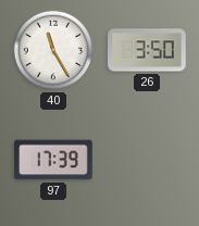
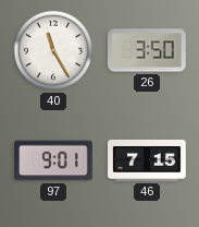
97: 17:39 -> 9:01 (53, 160)
46: none -> 7:15 (147, 160)
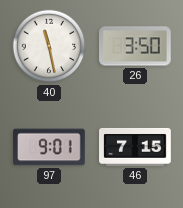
40: 11:25 -> 11:28 (49, 46)
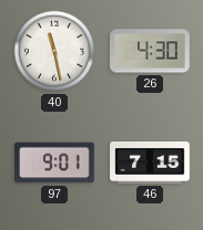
26: 3:50 -> 4:30 (151, 51)
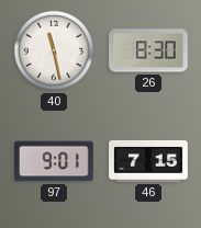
26: 4:30 -> 8:30 (149, 50)
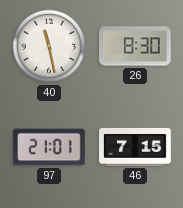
97: 9:01 -> 21:01 (49, 147)
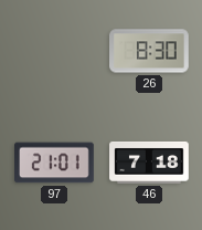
40: 11:28 -> none (49, 46)
46: 7:15 -> 7:18 (149, 163)
